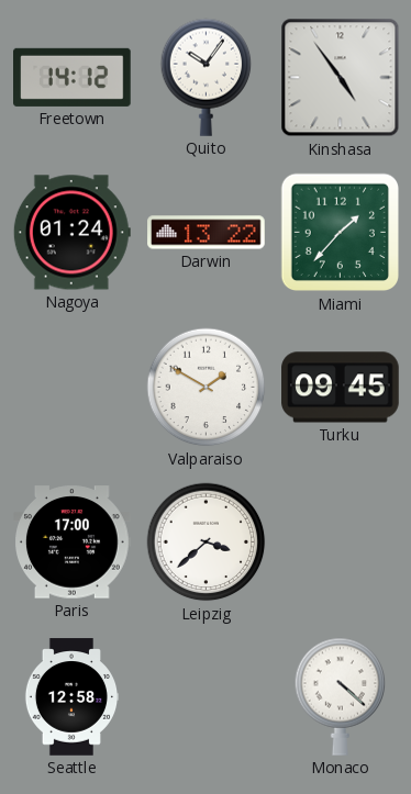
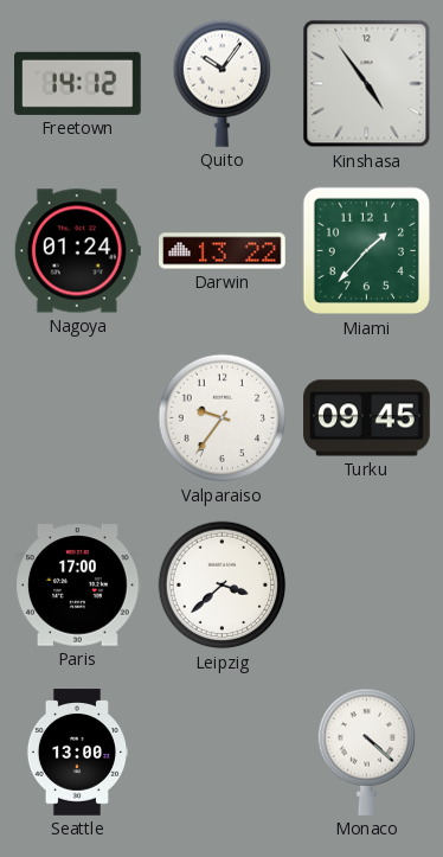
Valparaiso: 1:50 -> 9:36 (223, 418)
Seattle: 12:58 -> 13:00 (77, 753)
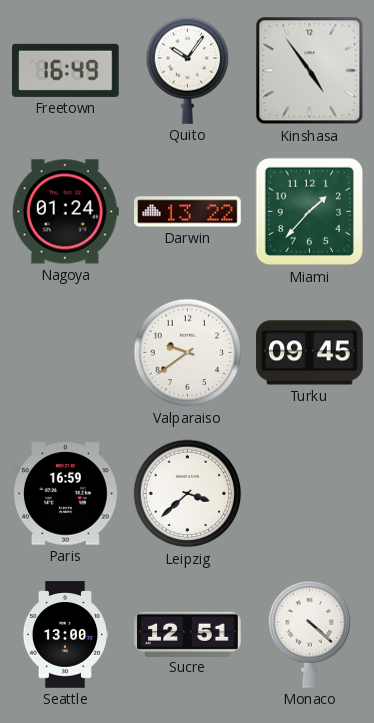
Freetown: 14:12 -> 16:49 (66, 70)
Valparaiso: 9:36 -> 9:39 (188, 353)
Paris: 17:00 -> 16:59 (66, 494)
Sucre: none -> 12:51 (188, 634)
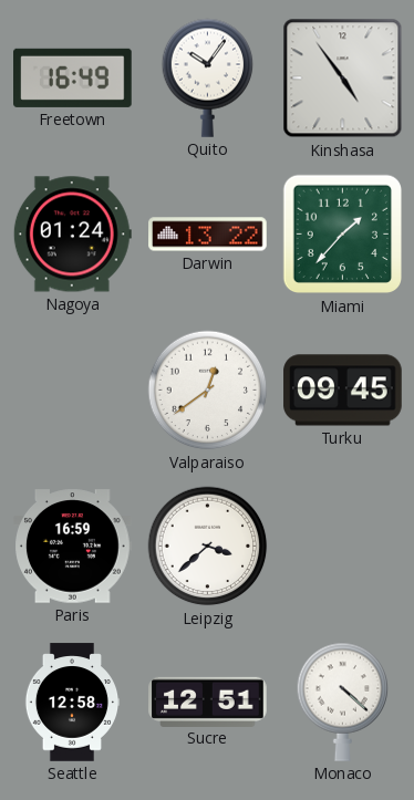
Valparaiso: 9:39 -> 12:39 (208, 391)
Seattle: 13:00 -> 12:58 (72, 703)
